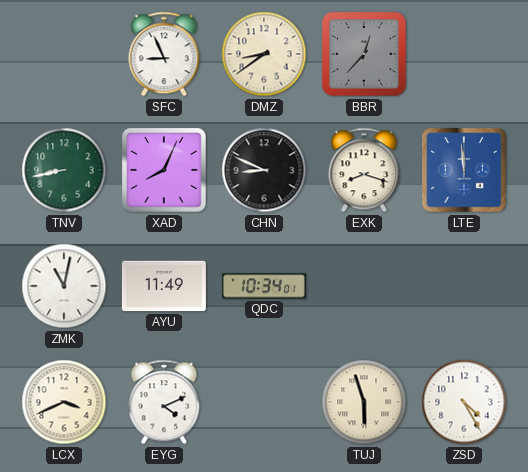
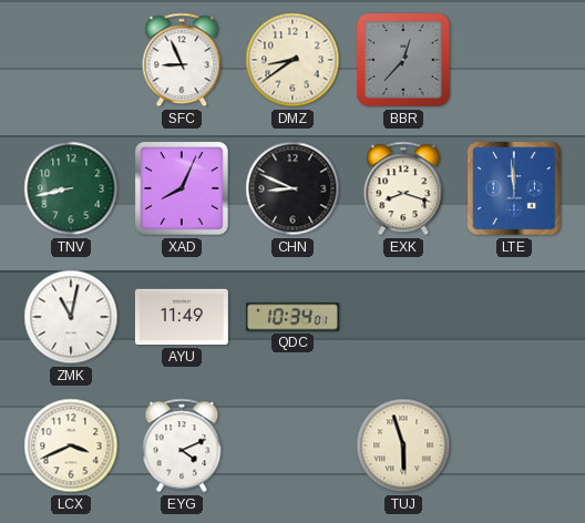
ZSD: 4:25 -> none (464, 402)
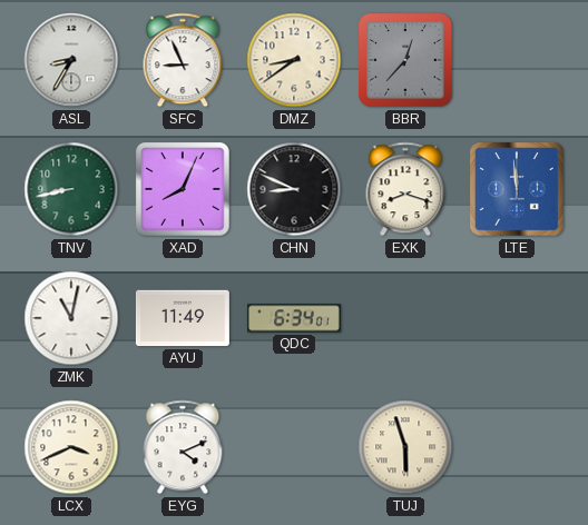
ASL: none -> 8:35 (71, 60)
QDC: 10:34 -> 6:34 (294, 318)
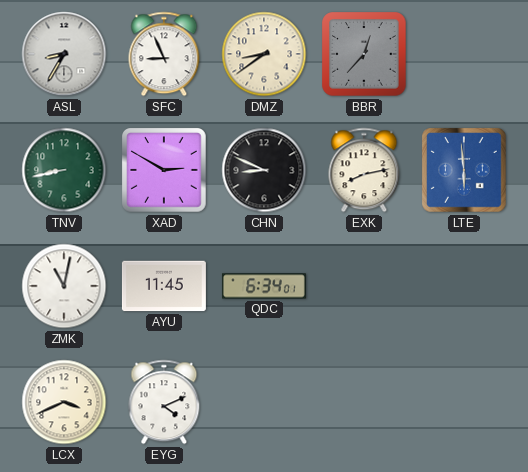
XAD: 8:04 -> 2:50 (165, 171)
EXK: 8:18 -> 8:13 (364, 170)
LTE: 11:59 -> 5:59 (465, 171)
AYU: 11:49 -> 11:45 (164, 286)
TUJ: 5:57 -> none (405, 447)
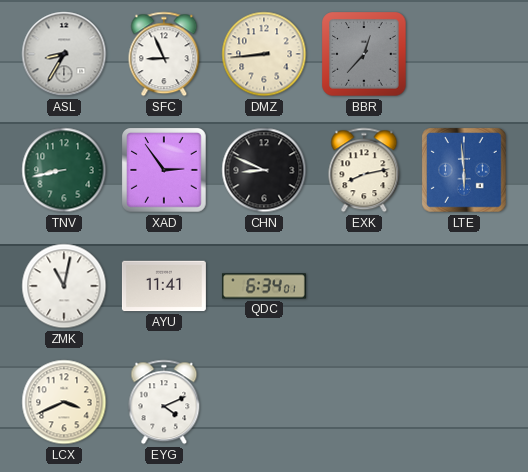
DMZ: 8:39 -> 8:44 (264, 54)
XAD: 2:50 -> 2:54 (165, 171)
AYU: 11:45 -> 11:41 (164, 286)
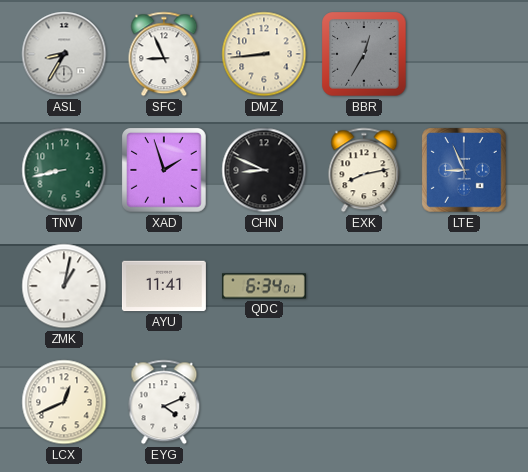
BBR: 12:37 -> 12:35 (364, 54)
XAD: 2:54 -> 1:57 (165, 171)
LTE: 5:59 -> 8:56 (465, 171)
ZMK: 11:02 -> 1:02 (64, 286)
LCX: 3:41 -> 12:41 (64, 402)
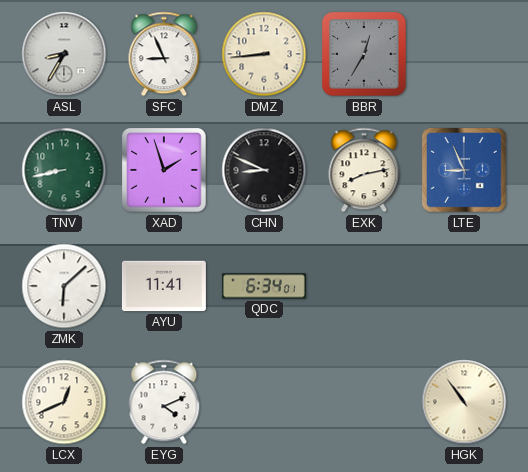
ZMK: 1:02 -> 6:08 (64, 286)
HGK: none -> 10:54 (464, 402)
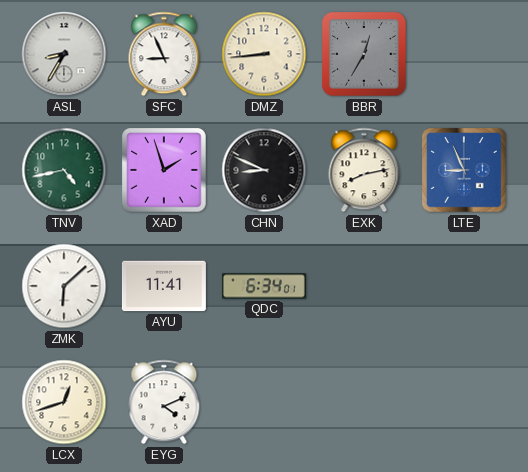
TNV: 8:43 -> 4:43 (64, 170)
LCX: 12:41 -> 12:42 (64, 402)
HGK: 10:54 -> none (464, 402)
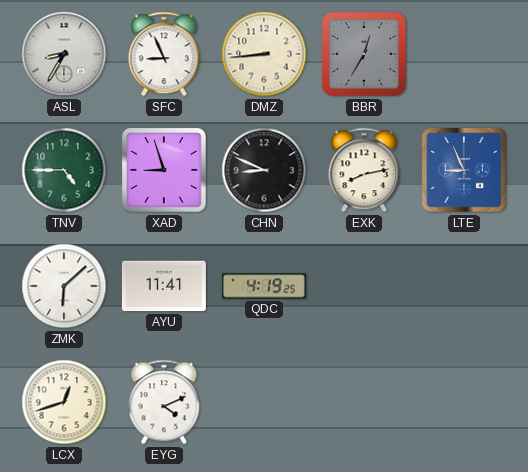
TNV: 4:43 -> 4:45 (64, 170)
XAD: 1:57 -> 8:57 (165, 171)
QDC: 6:34 -> 4:19 (264, 286)
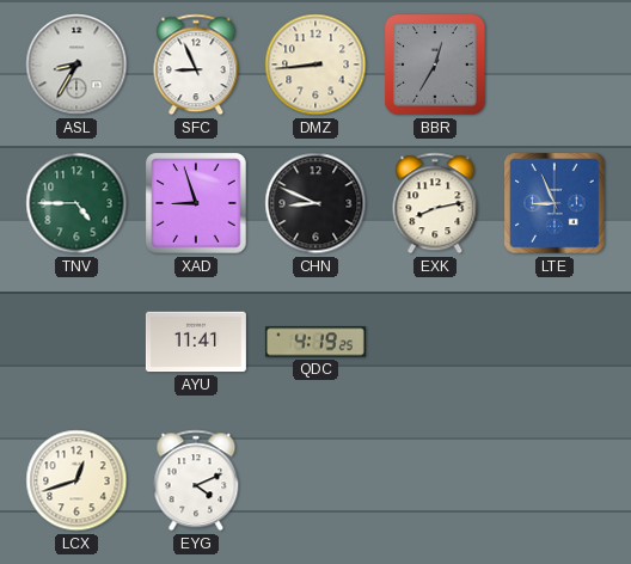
ZMK: 6:08 -> none (64, 286)
